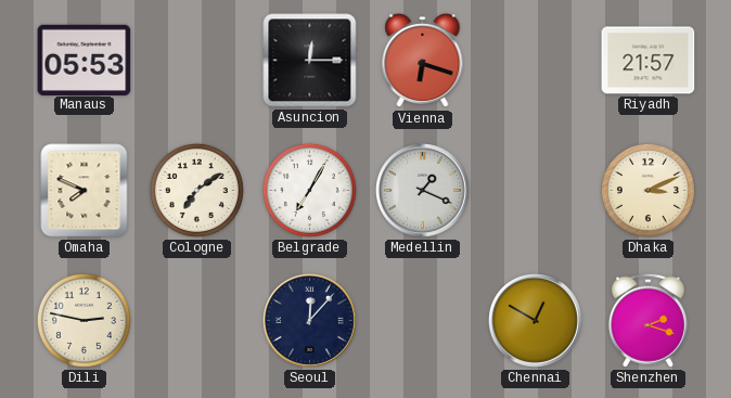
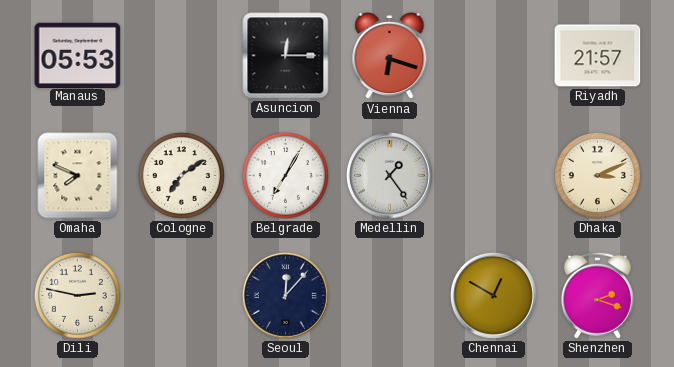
Medellin: 1:19 -> 1:24 (389, 175)
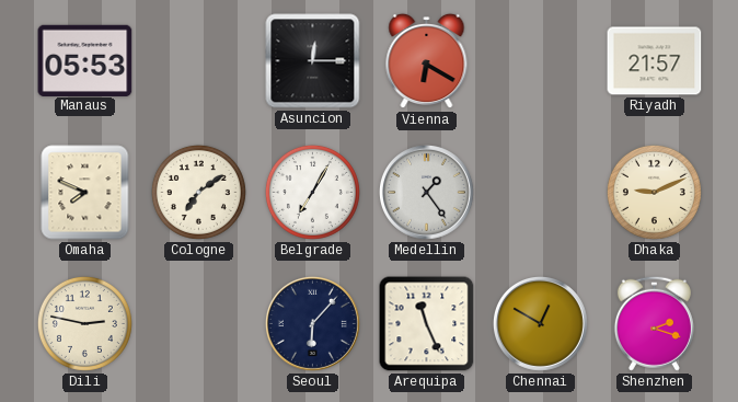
Vienna: 6:18 -> 6:20 (427, 61)
Dhaka: 3:11 -> 9:11 (654, 192)
Seoul: 12:07 -> 6:07 (312, 323)
Arequipa: none -> 11:26 (427, 324)
